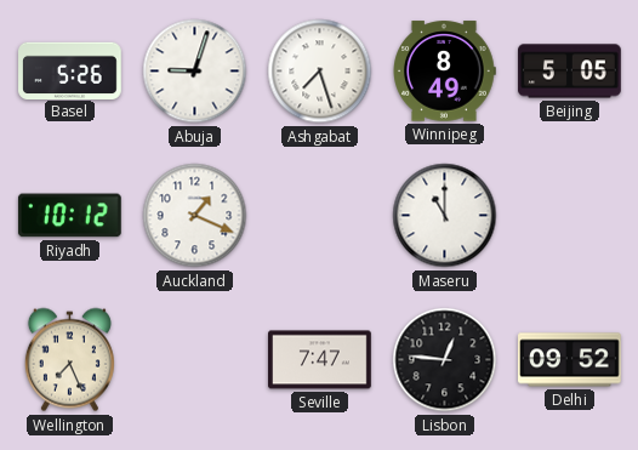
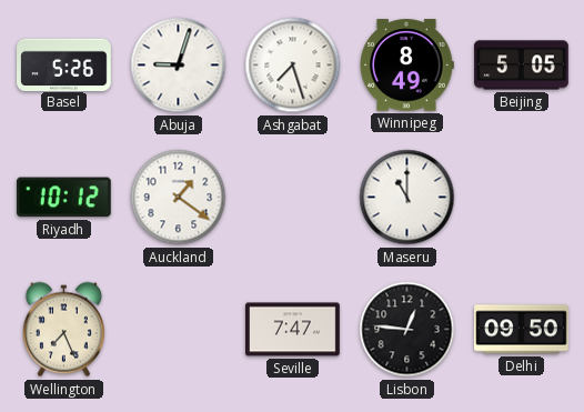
Auckland: 1:19 -> 1:21 (179, 198)
Delhi: 09:52 -> 09:50 (522, 330)
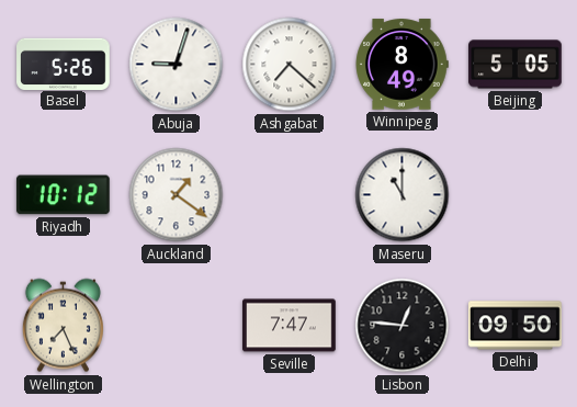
Ashgabat: 7:27 -> 7:22 (290, 65)
